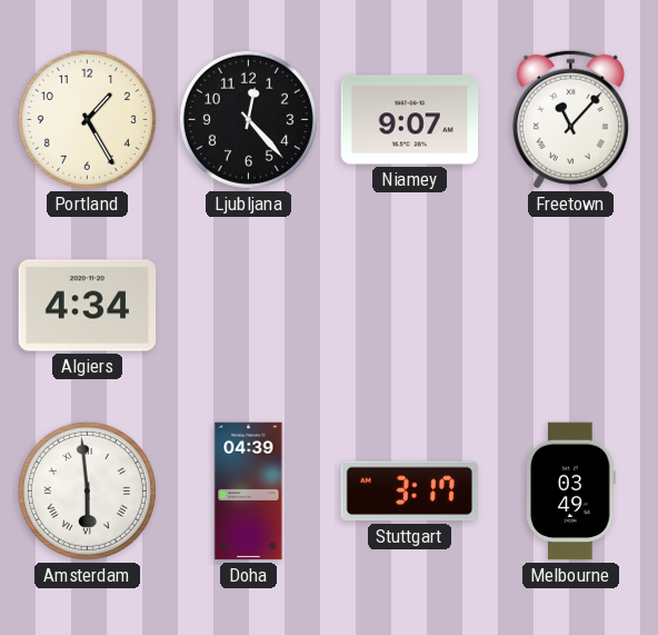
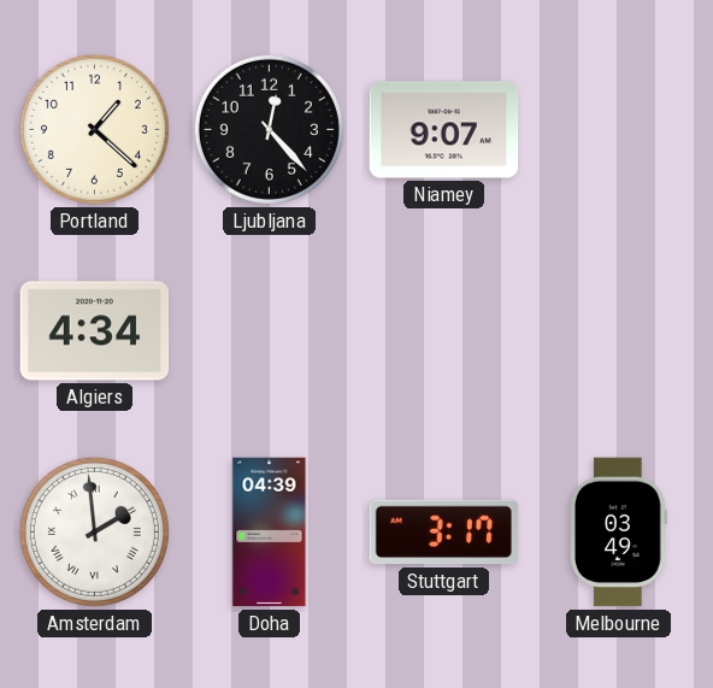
Portland: 1:25 -> 1:22 (94, 129)
Freetown: 11:07 -> none (570, 119)
Amsterdam: 5:59 -> 1:59 (94, 531)
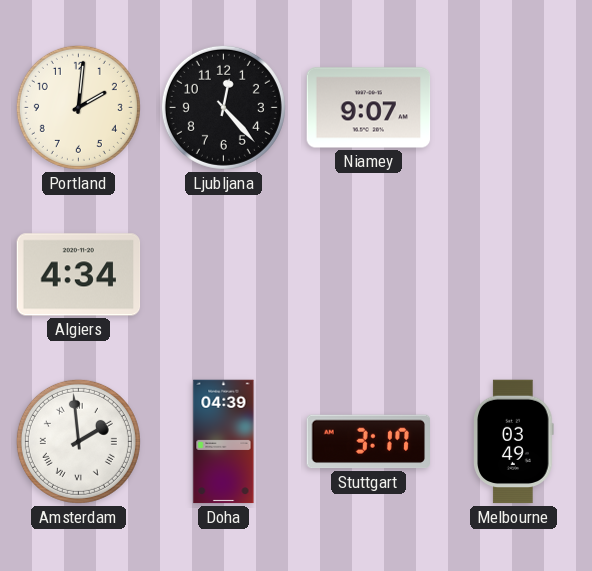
Portland: 1:22 -> 2:01 (78, 107)
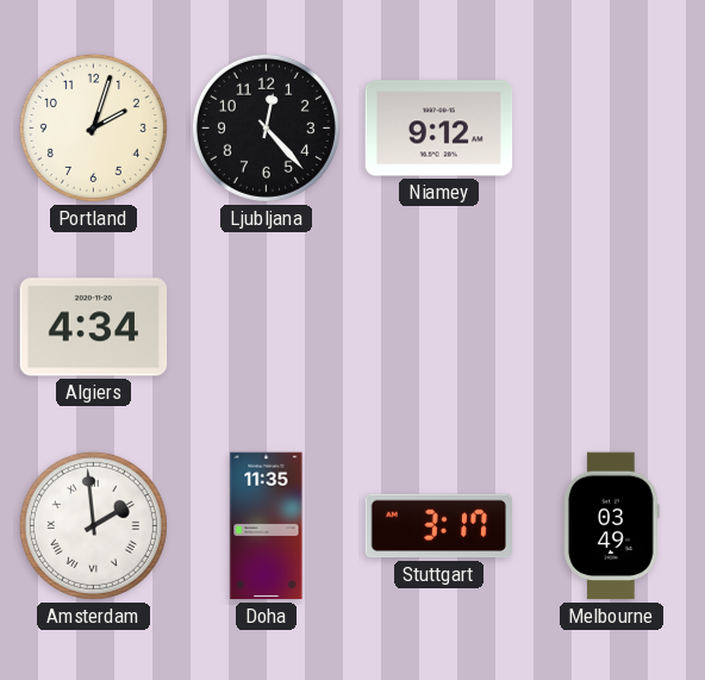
Portland: 2:01 -> 2:03 (93, 127)
Niamey: 9:07 -> 9:12 (439, 129)
Doha: 04:39 -> 11:35 (267, 526)
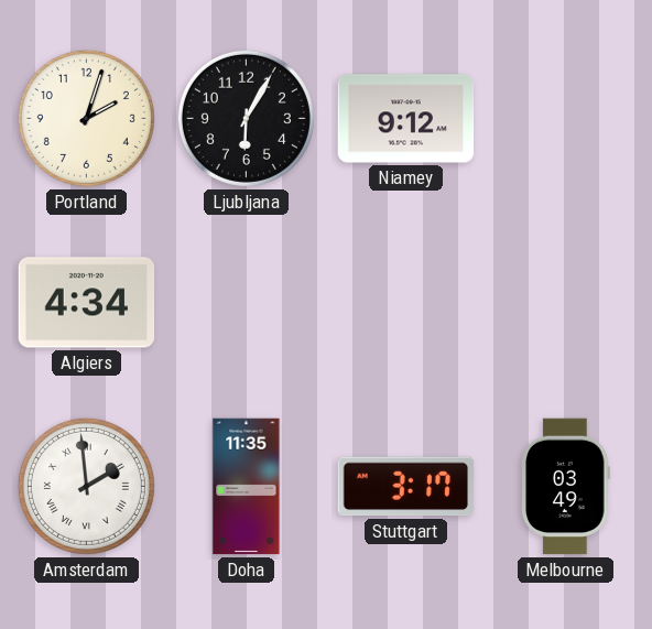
Ljubljana: 12:23 -> 6:05 (246, 118)
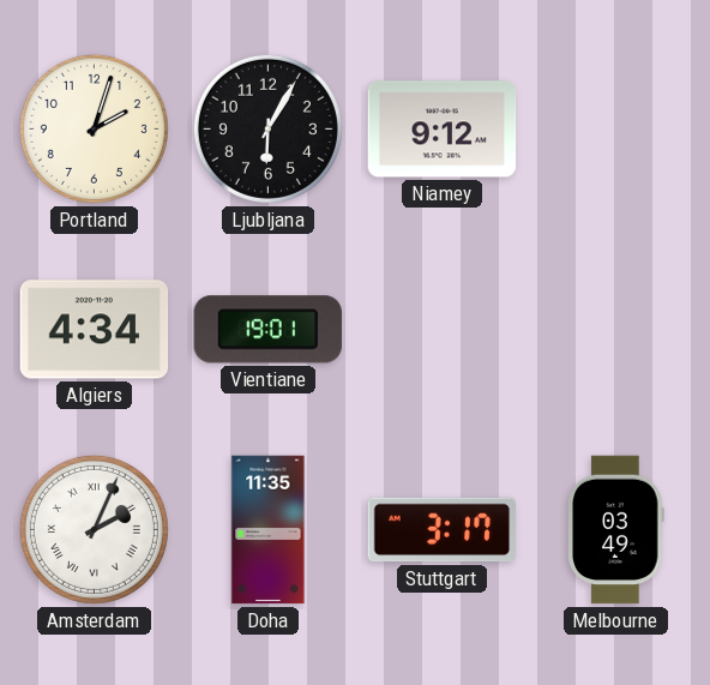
Vientiane: none -> 19:01 (267, 330)
Amsterdam: 1:59 -> 2:04 (94, 529)
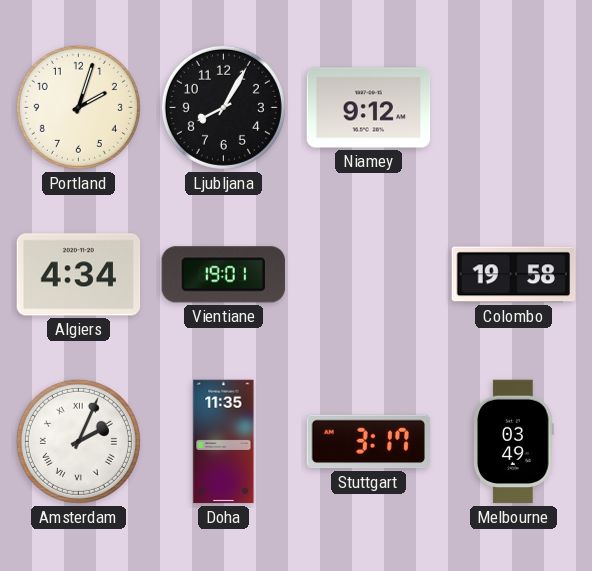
Ljubljana: 6:05 -> 8:05 (223, 107)
Colombo: none -> 19:58 (514, 275)
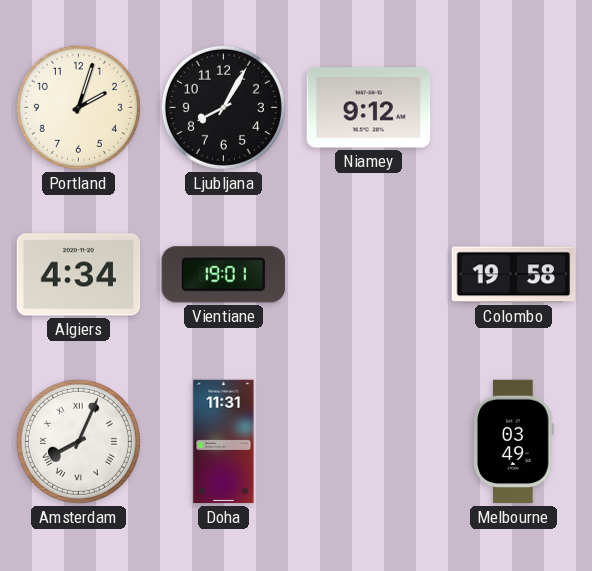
Amsterdam: 2:04 -> 8:04 (78, 441)
Doha: 11:35 -> 11:31 (224, 442)
Stuttgart: 3:17 -> none (369, 442)
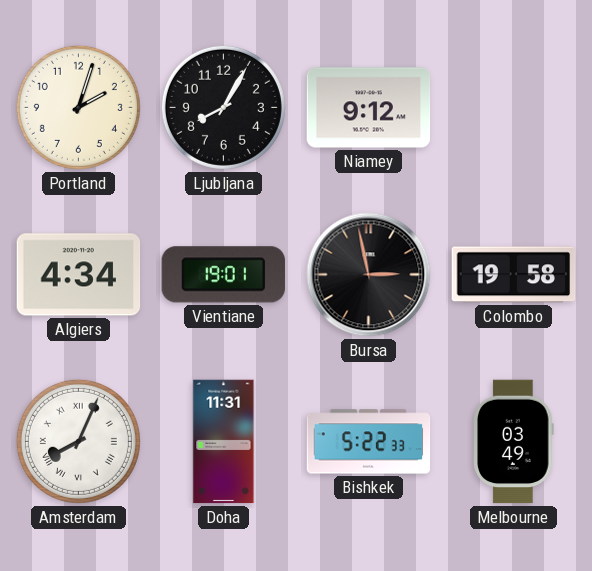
Bursa: none -> 2:58 (369, 275)
Bishkek: none -> 5:22 (369, 442)
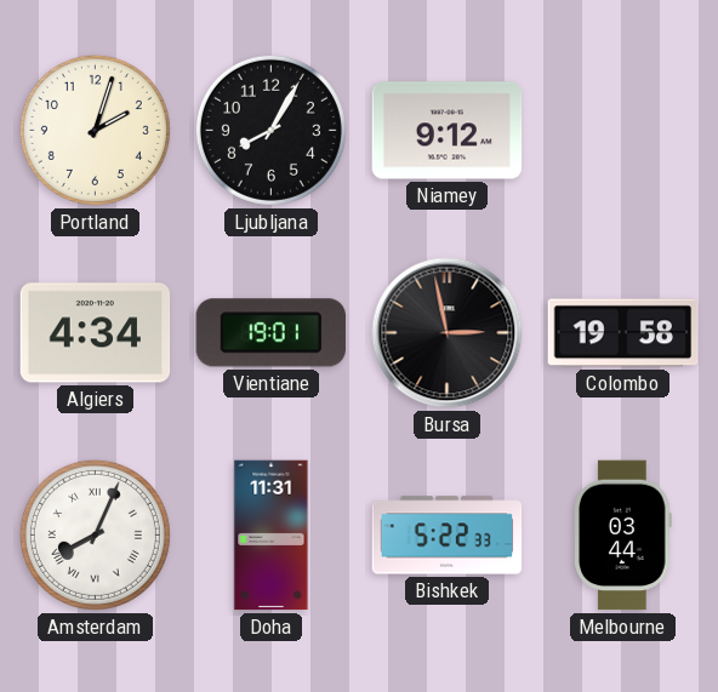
Melbourne: 03:49 -> 03:44 (623, 536)
